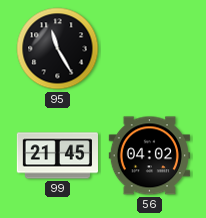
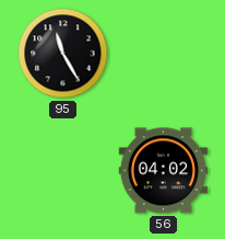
99: 21:45 -> none (57, 156)
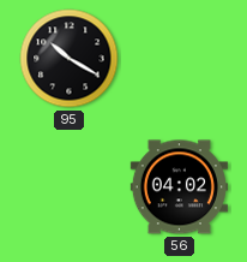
95: 11:25 -> 10:20 (70, 59)
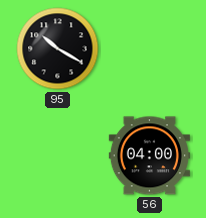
56: 04:02 -> 04:00 (149, 156)
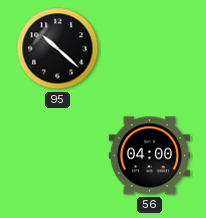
95: 10:20 -> 10:22 (58, 49)
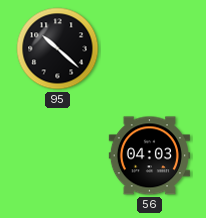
56: 04:00 -> 04:03 (149, 156)
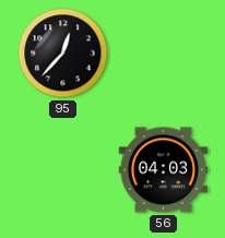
95: 10:22 -> 12:37 (63, 53)
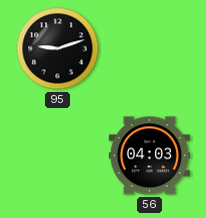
95: 12:37 -> 9:12 (58, 49)
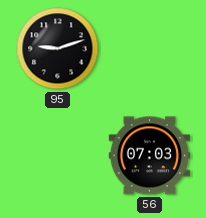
56: 04:03 -> 07:03 (149, 156)
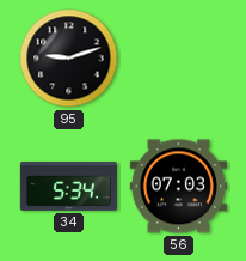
34: none -> 5:34 (68, 187)
